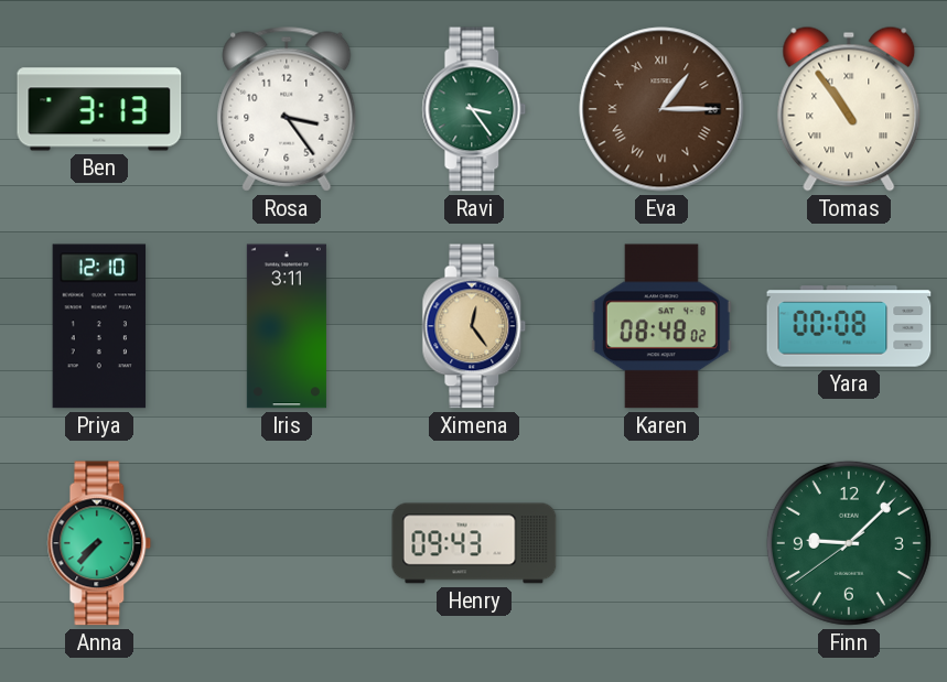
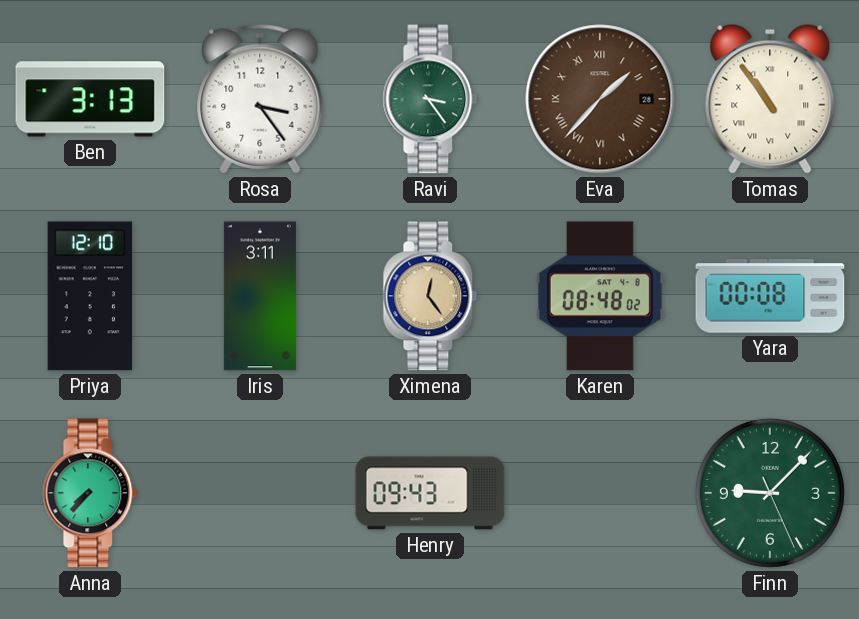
Eva: 1:15 -> 1:37 (600, 99)
Finn: 9:07:39 -> 9:07:26 (770, 493)
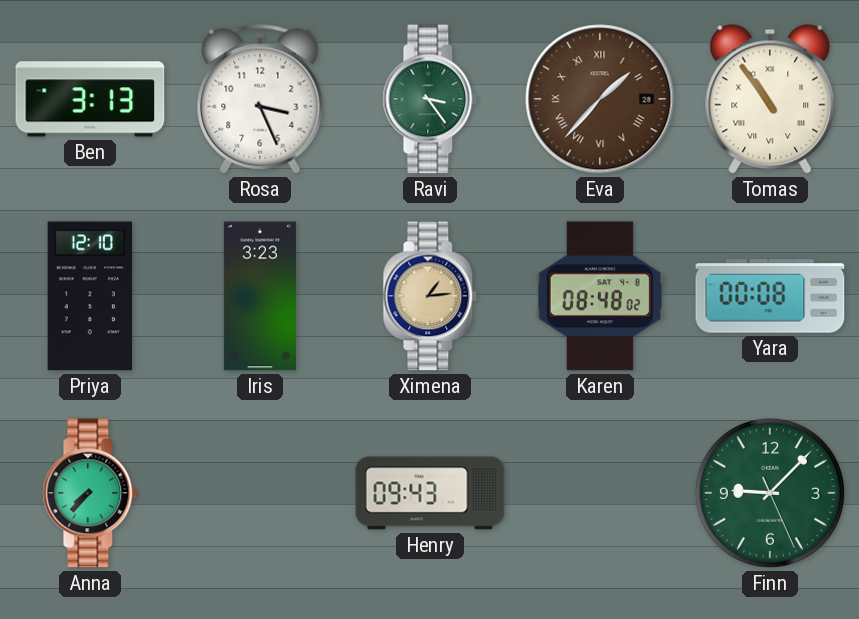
Rosa: 3:24 -> 3:26 (260, 99)
Iris: 3:11 -> 3:23 (260, 296)
Ximena: 12:24 -> 1:14 (430, 296)
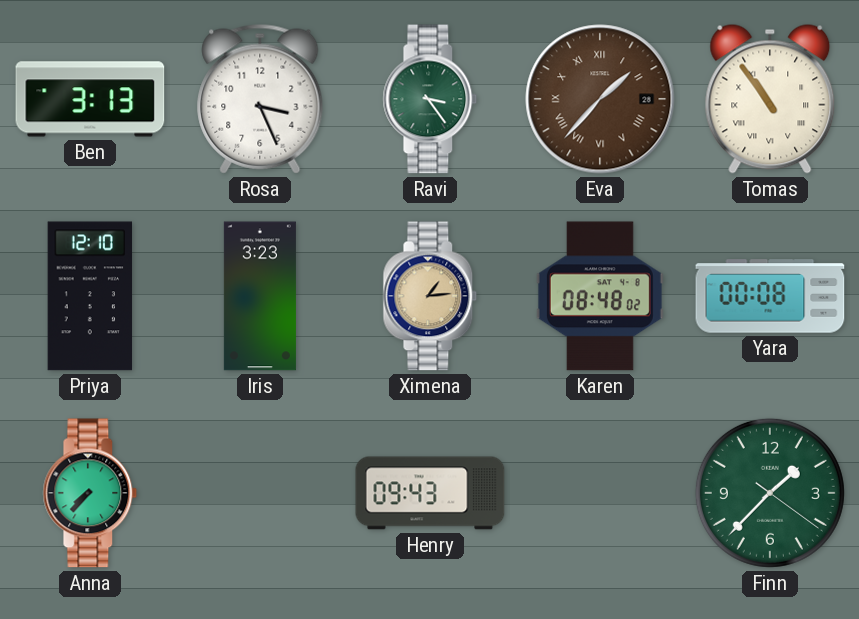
Finn: 9:07 -> 1:37 (770, 493)
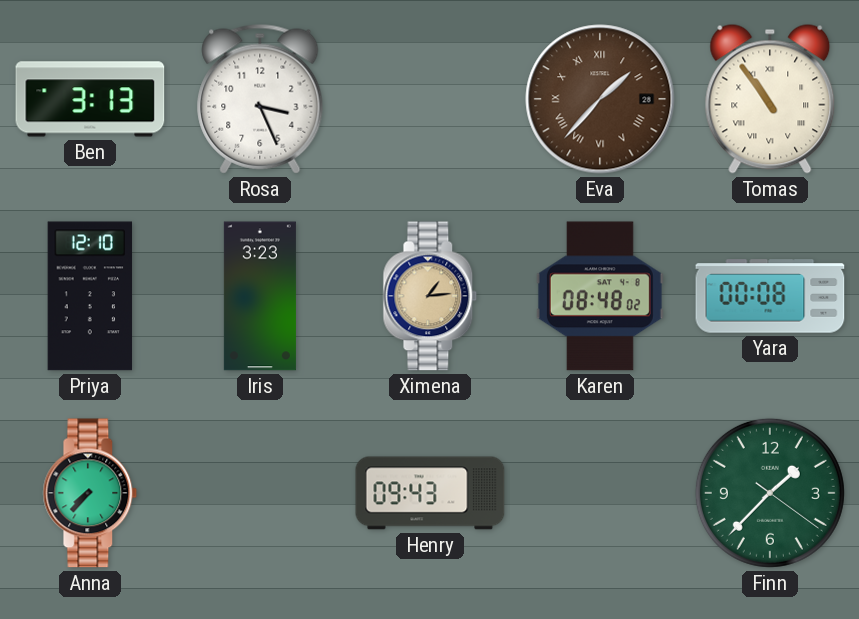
Ravi: 3:24 -> none (430, 99)
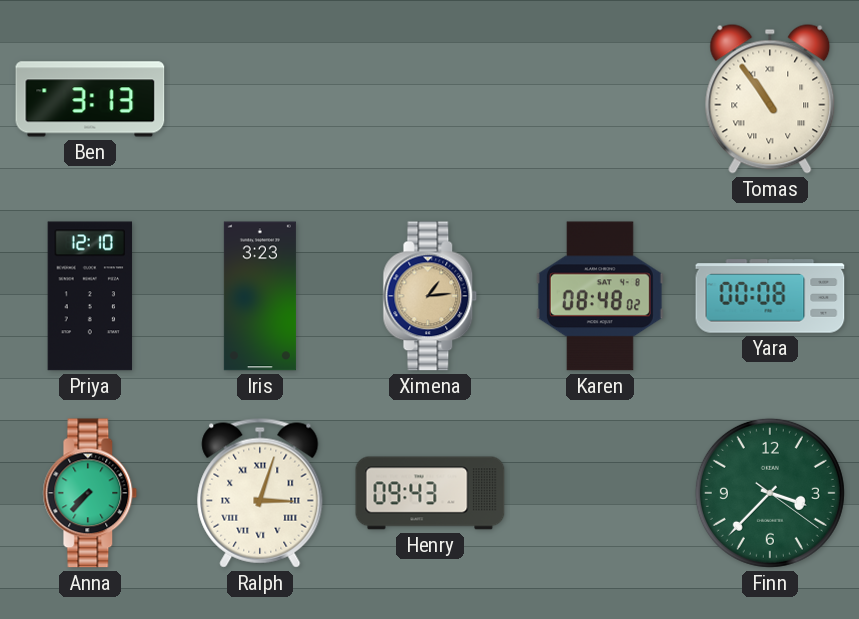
Rosa: 3:26 -> none (260, 99)
Eva: 1:37 -> none (600, 99)
Ralph: none -> 3:03 (260, 493)
Finn: 1:37 -> 3:37 (770, 493)
